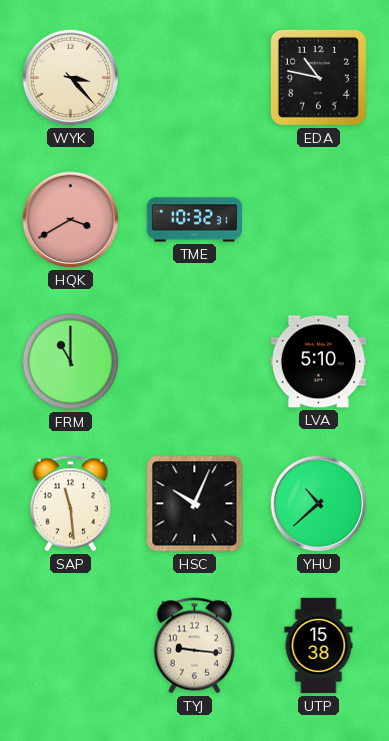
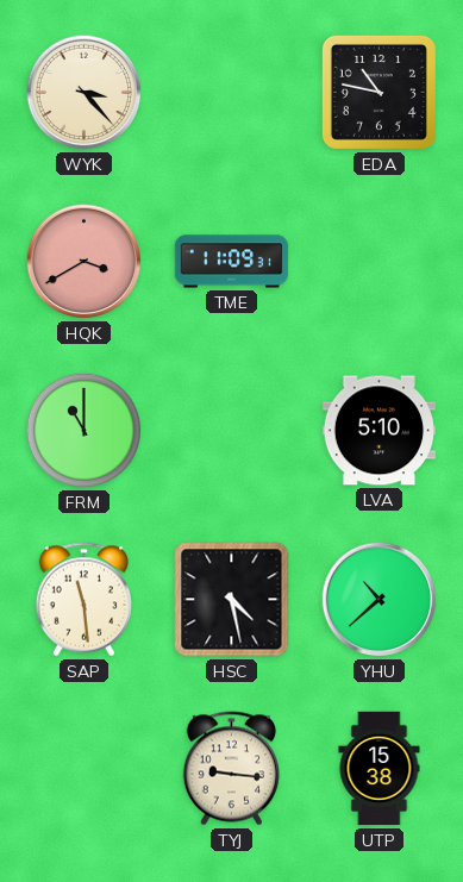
TME: 10:32 -> 11:09 (232, 262)
HSC: 10:04 -> 4:28 (232, 600)
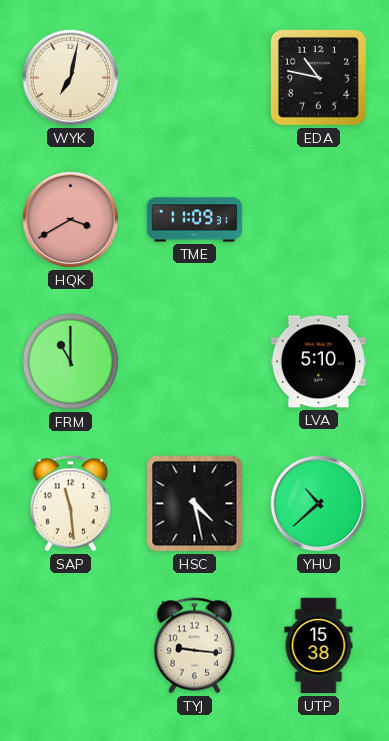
WYK: 3:23 -> 7:02 (71, 78)
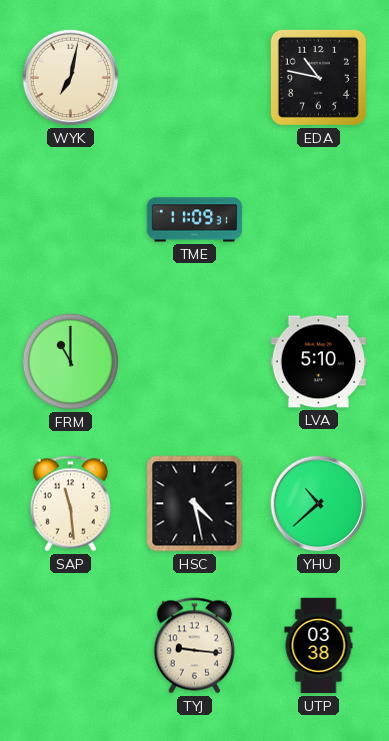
HQK: 3:40 -> none (71, 220)
UTP: 15:38 -> 03:38 (319, 646)
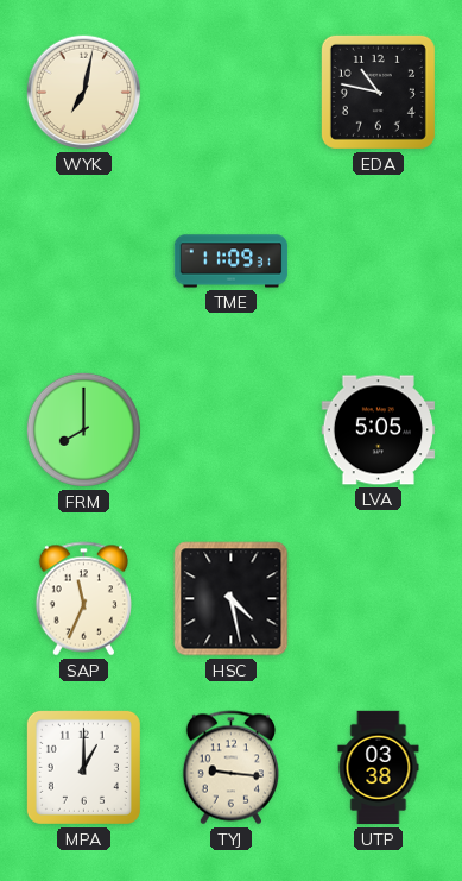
FRM: 11:00 -> 8:00 (83, 429)
LVA: 5:10 -> 5:05 (379, 430)
SAP: 11:29 -> 11:34 (83, 599)
YHU: 10:38 -> none (319, 504)
MPA: none -> 1:00 (83, 767)
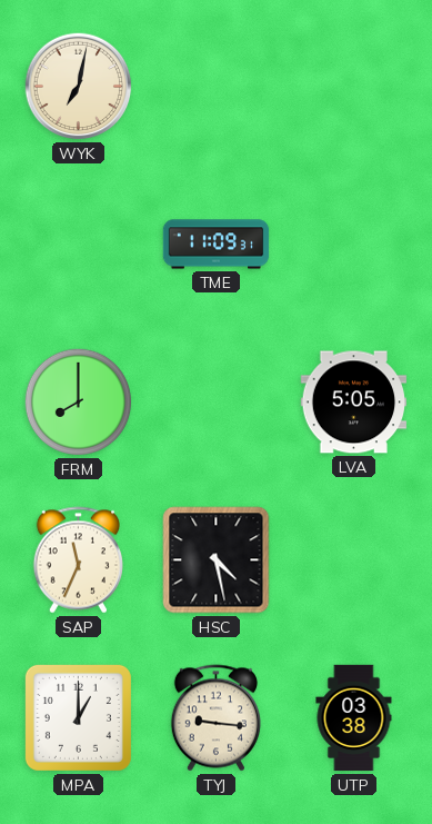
EDA: 10:47 -> none (378, 92)
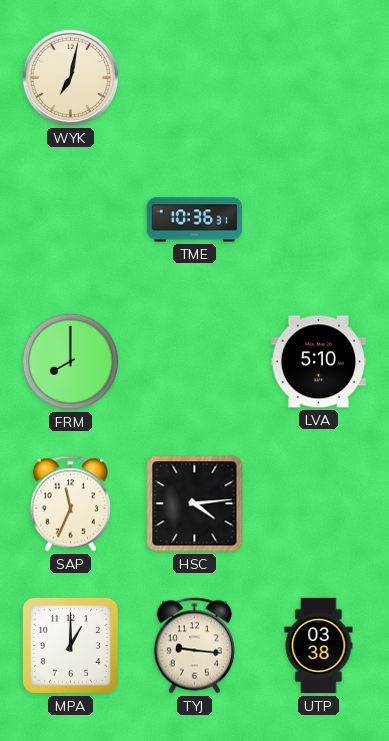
TME: 11:09 -> 10:36 (195, 220)
LVA: 5:05 -> 5:10 (319, 362)
HSC: 4:28 -> 4:14 (195, 504)
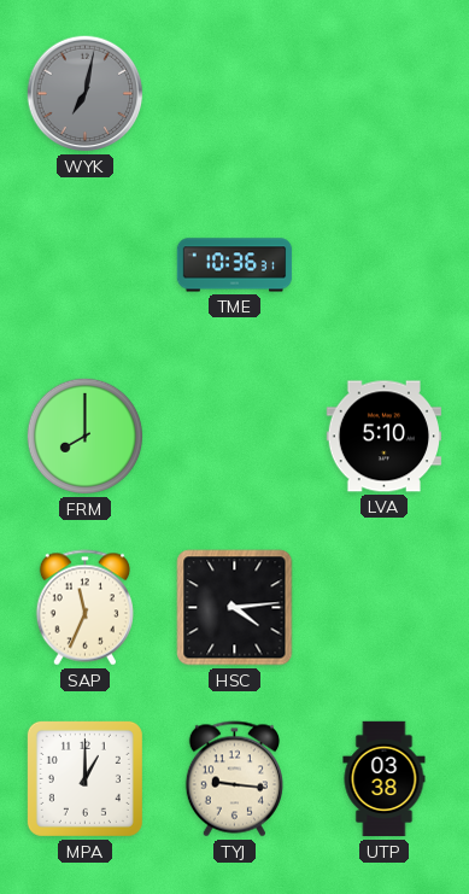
WYK dial: cream -> grey (86, 94)
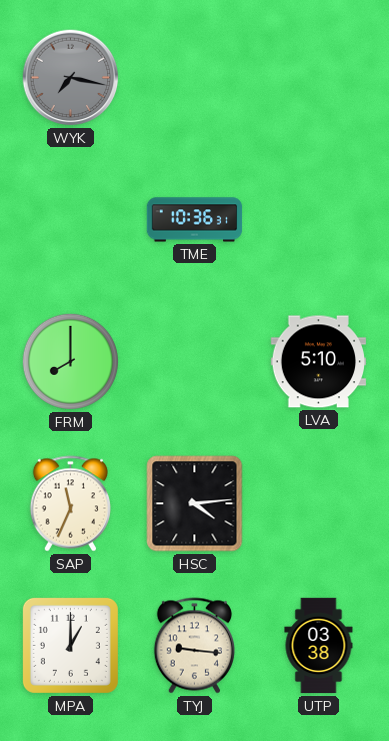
WYK: 7:02 -> 7:17 (71, 78)
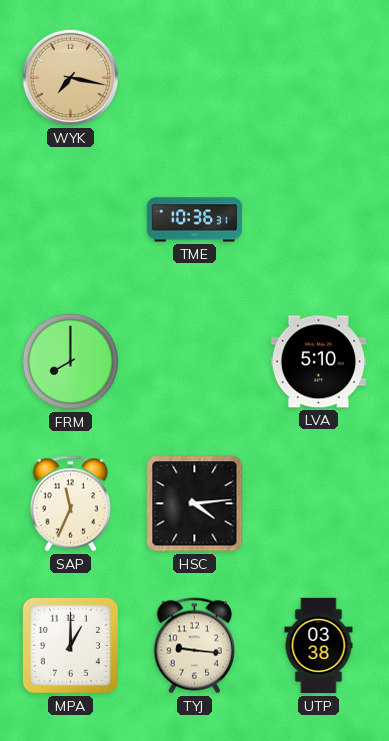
WYK dial: grey -> champagne (71, 78)
